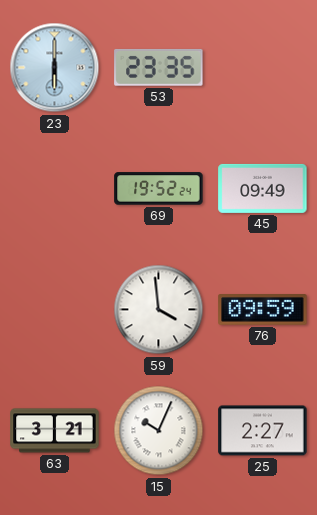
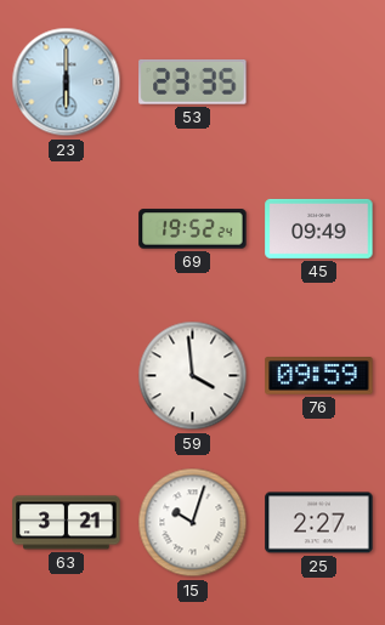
15: 10:04 -> 10:03 (193, 523)
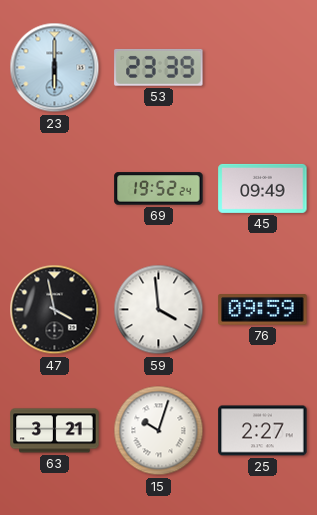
53: 23:35 -> 23:39 (159, 67)
47: none -> 3:58 (55, 310)
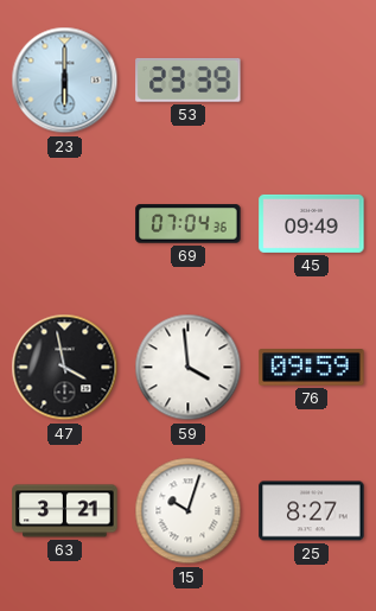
69: 19:52 -> 07:04 (189, 224)
25: 2:27 -> 8:27 (312, 511)
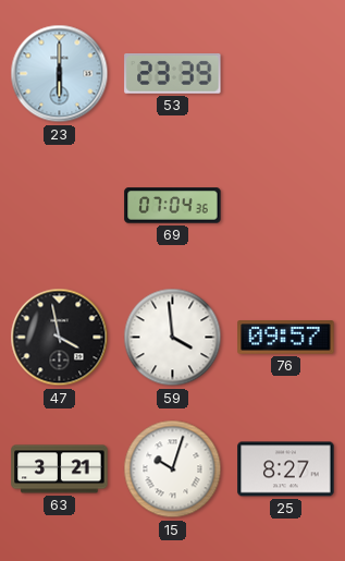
45: 09:49 -> none (312, 223)
76: 09:59 -> 09:57 (286, 338)
